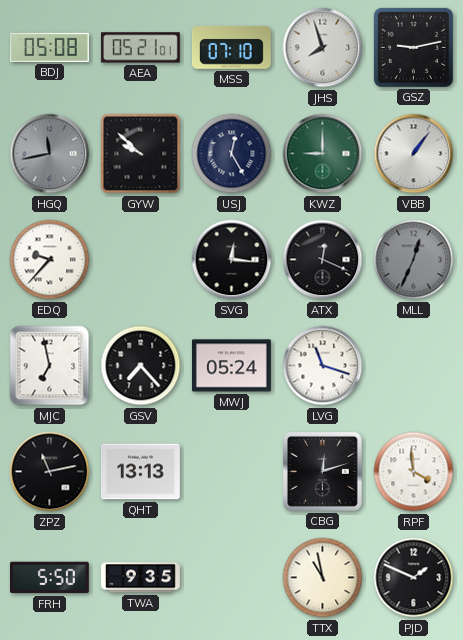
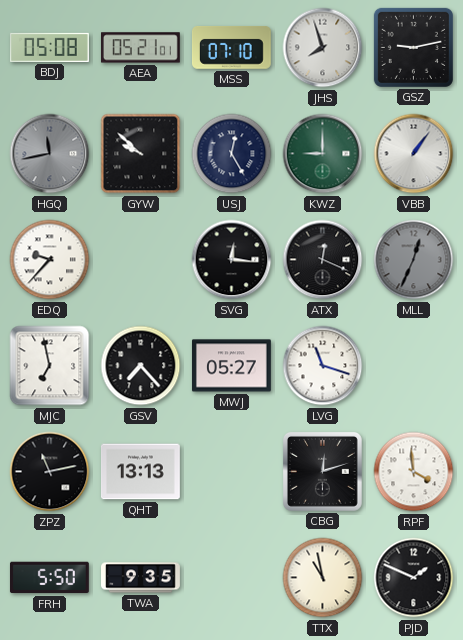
MWJ: 05:24 -> 05:27 (232, 366)
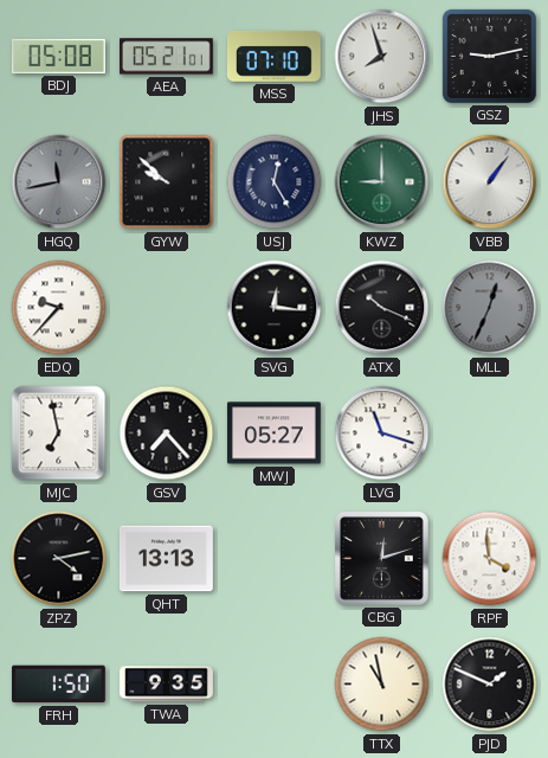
ATX: 12:19 -> 10:19 (382, 308)
ZPZ: 11:13 -> 4:13 (59, 559)
FRH: 5:50 -> 1:50 (58, 685)
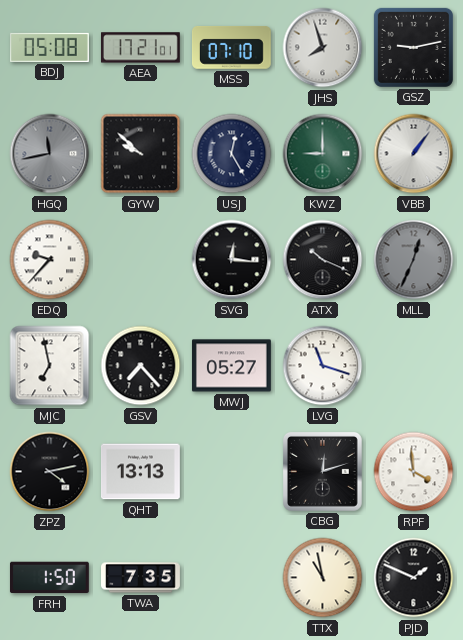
AEA: 05:21 -> 17:21 (140, 48)
TWA: 9:35 -> 7:35 (141, 578)
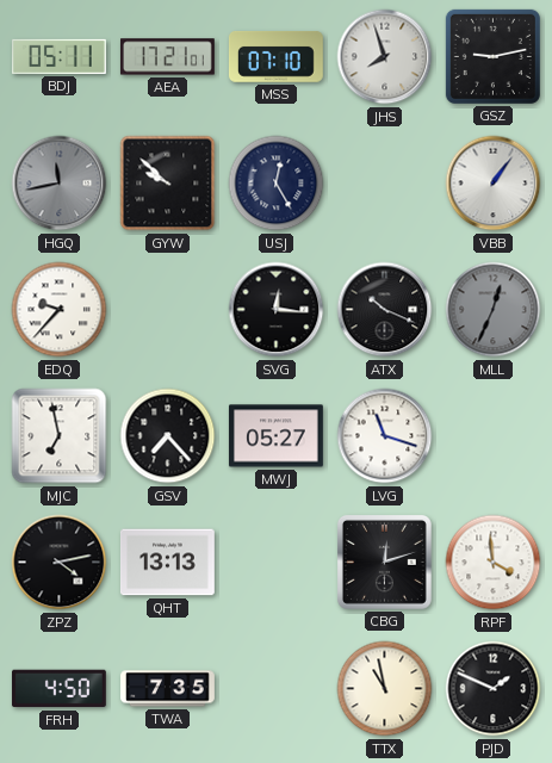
BDJ: 05:08 -> 05:11 (58, 56)
KWZ: 9:00 -> none (323, 154)
FRH: 1:50 -> 4:50 (58, 689)
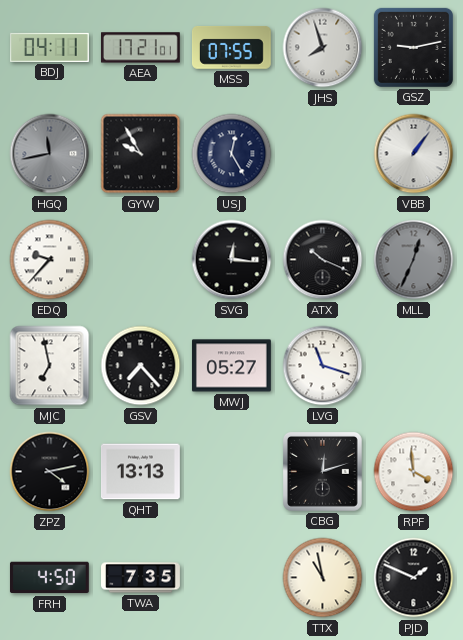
BDJ: 05:11 -> 04:11 (49, 47)
MSS: 07:10 -> 07:55 (231, 48)
GYW: 9:52 -> 9:55 (141, 154)
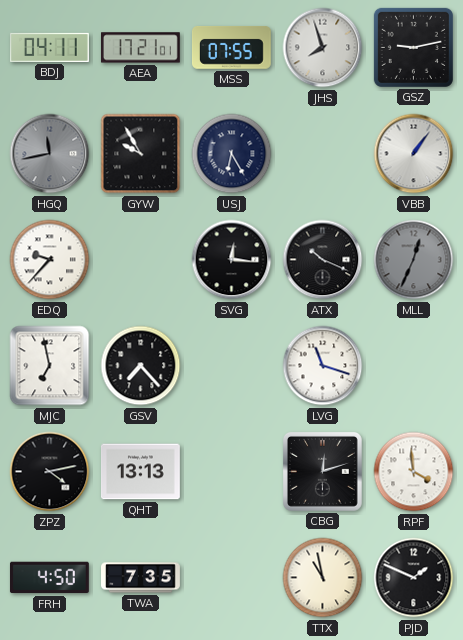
USJ: 12:25 -> 6:25 (232, 154)
MWJ: 05:27 -> none (232, 366)
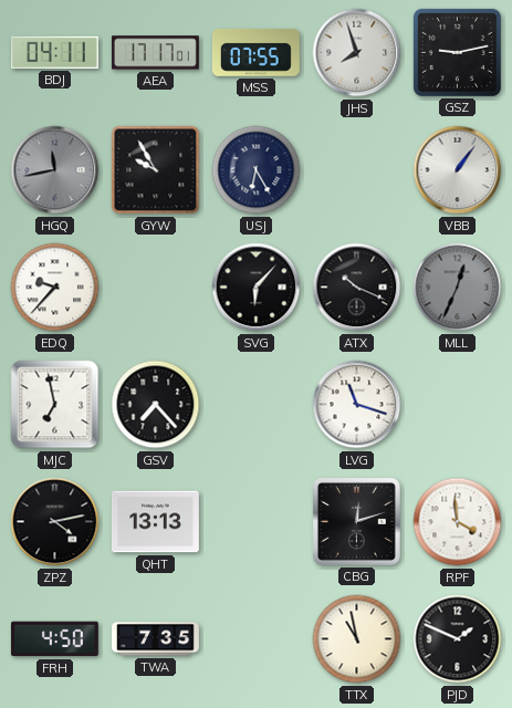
AEA: 17:21 -> 17:17 (155, 53)
SVG: 12:16 -> 6:07 (257, 288)
